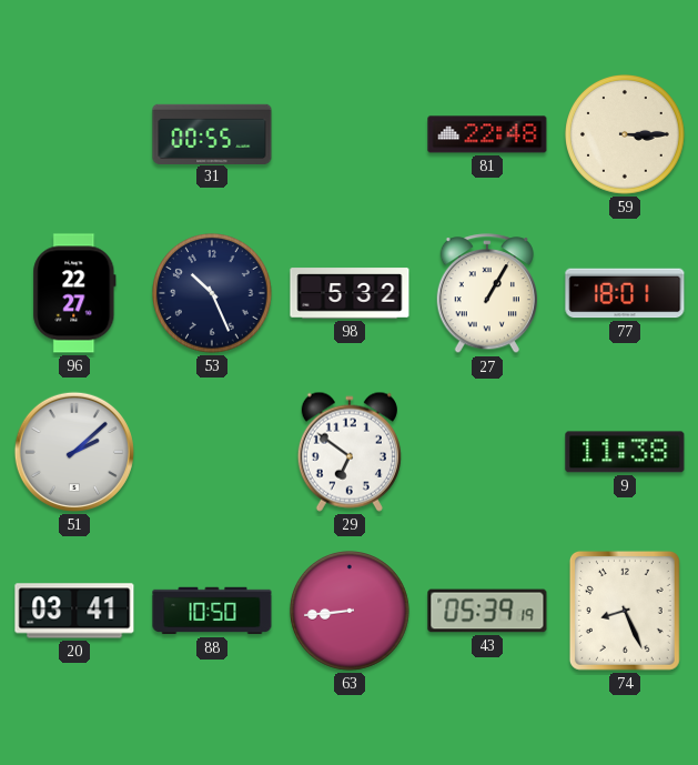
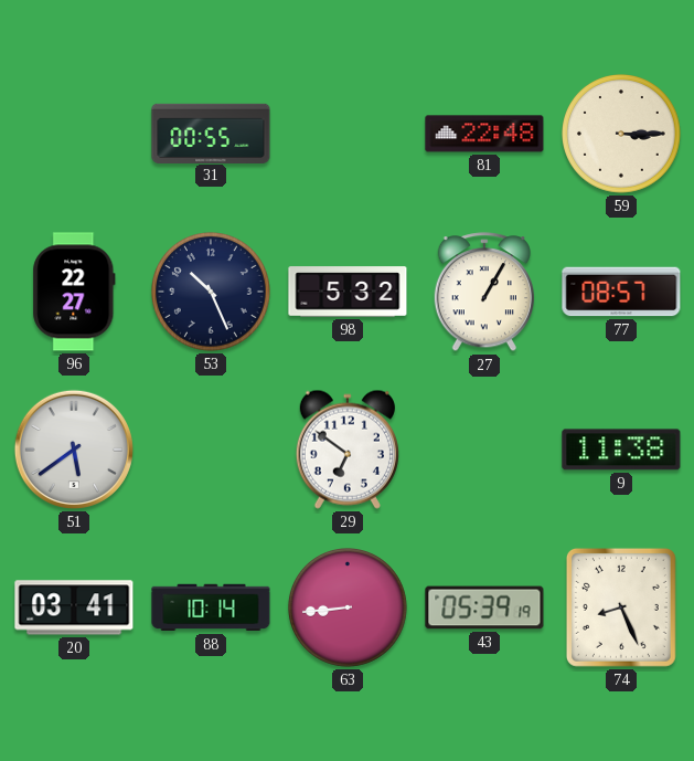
77: 18:01 -> 08:57 (621, 292)
51: 2:08 -> 5:39 (74, 450)
88: 10:50 -> 10:14 (211, 607)
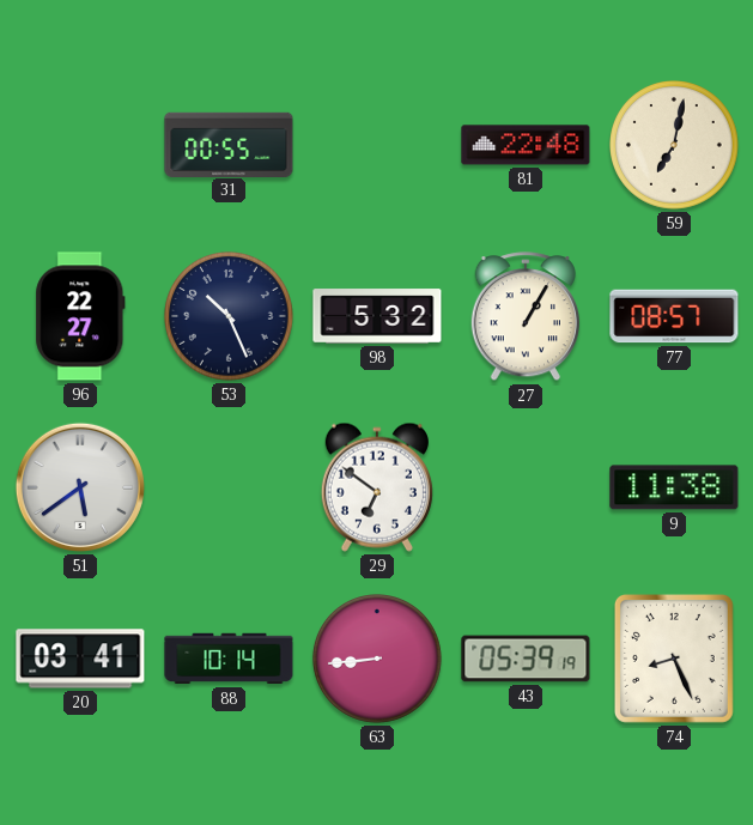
59: 3:15 -> 7:02 (675, 146)
